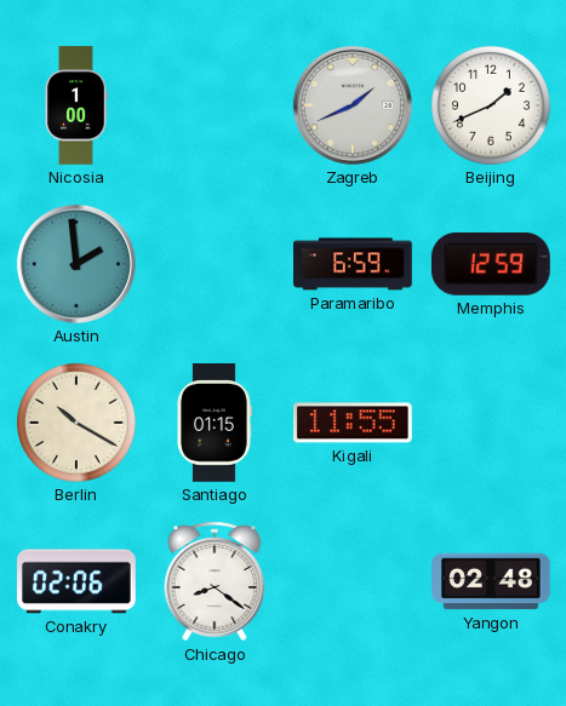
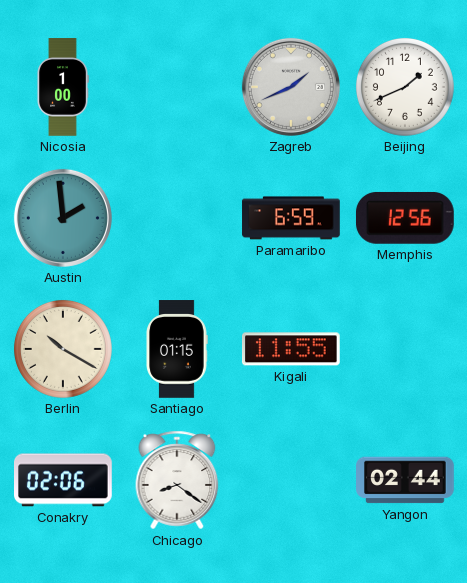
Memphis: 12:59 -> 12:56 (405, 218)
Yangon: 02:48 -> 02:44 (405, 480)
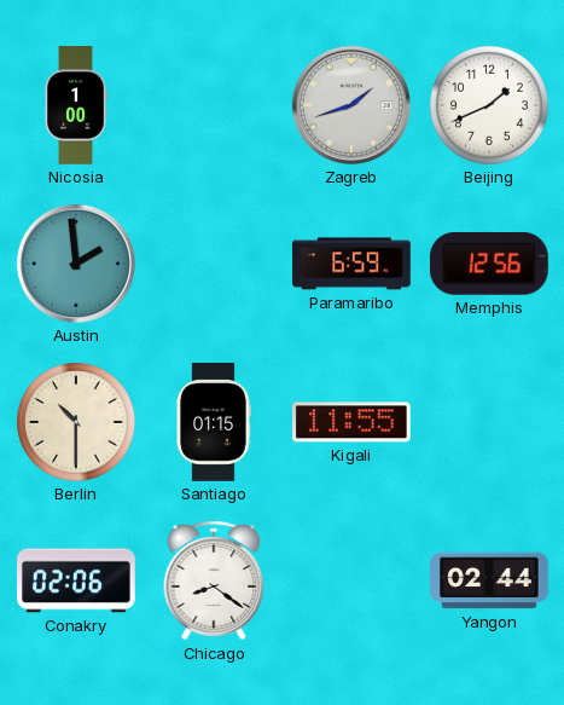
Zagreb: 1:41 -> 1:42 (351, 105)
Berlin: 10:20 -> 10:30 (76, 422)
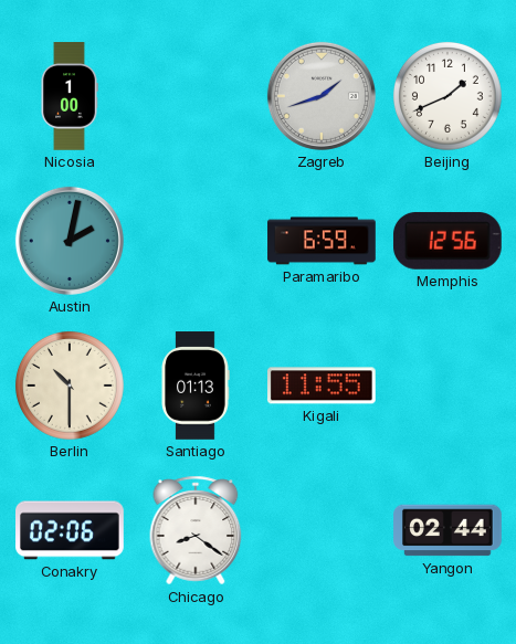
Austin: 1:59 -> 2:02 (70, 241)
Santiago: 01:15 -> 01:13 (196, 386)
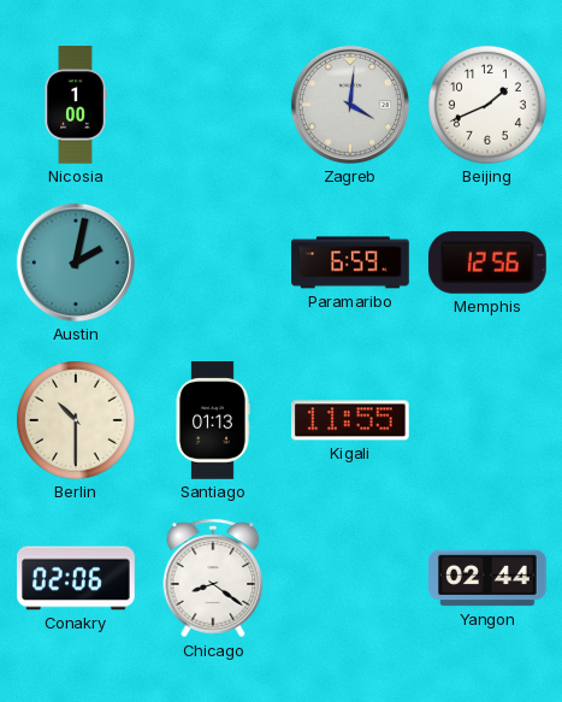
Zagreb: 1:42 -> 4:01 (350, 105)
